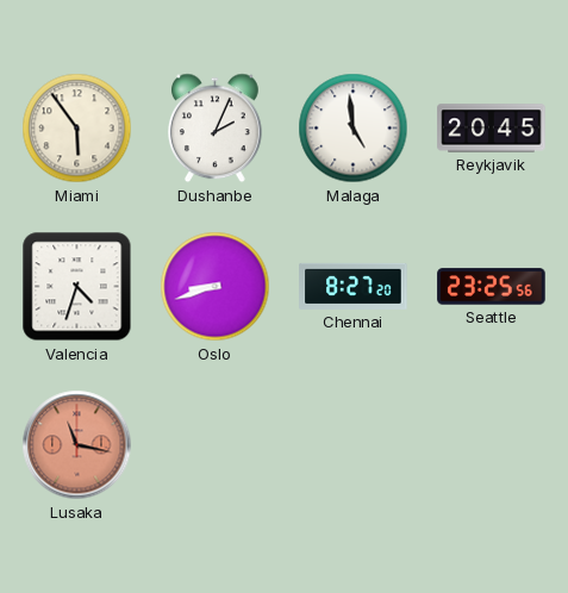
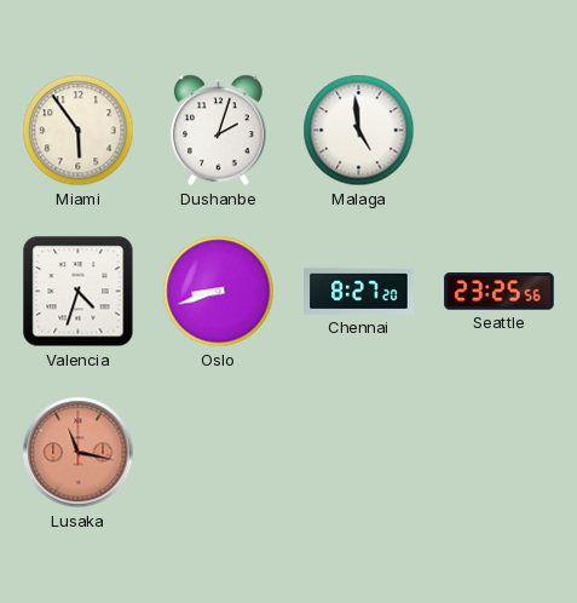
Dushanbe: 2:04 -> 2:03 (219, 131)
Reykjavik: 20:45 -> none (492, 129)
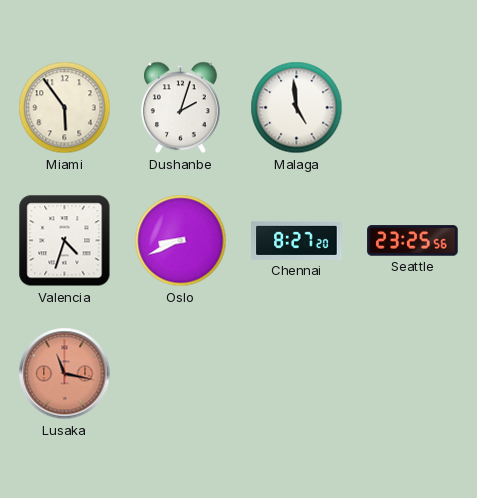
Oslo: 8:42 -> 8:41 (181, 241)
